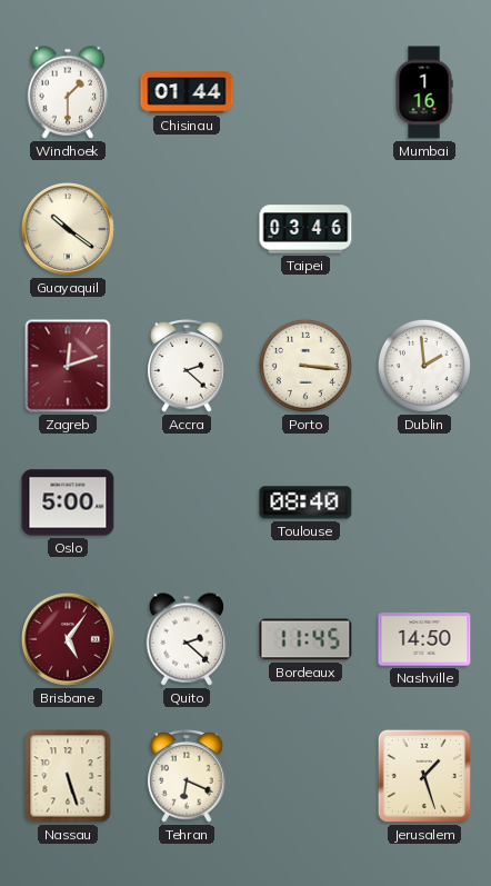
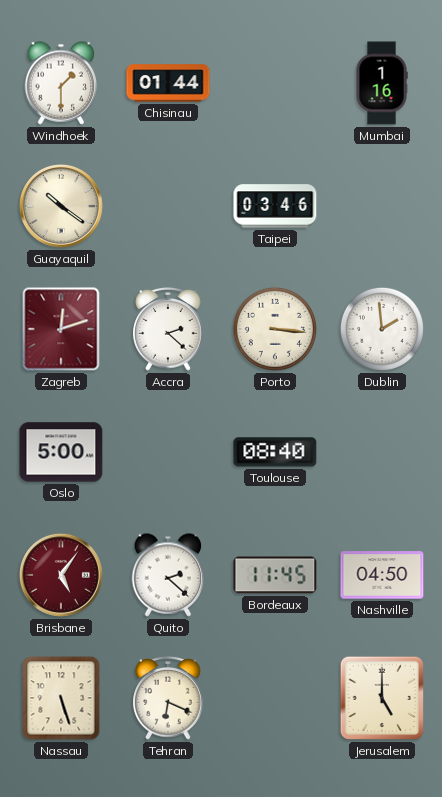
Nashville: 14:50 -> 04:50 (382, 575)
Jerusalem: 1:27 -> 5:00 (382, 698)
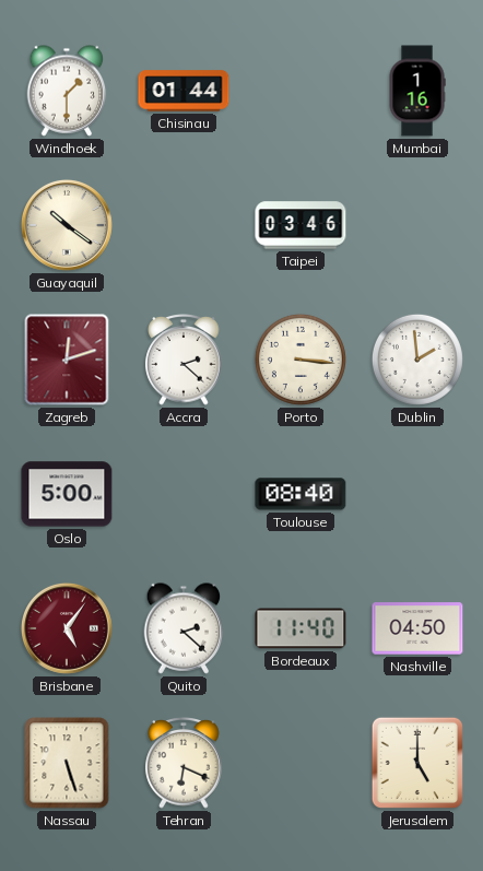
Bordeaux: 11:45 -> 11:40 (301, 628)
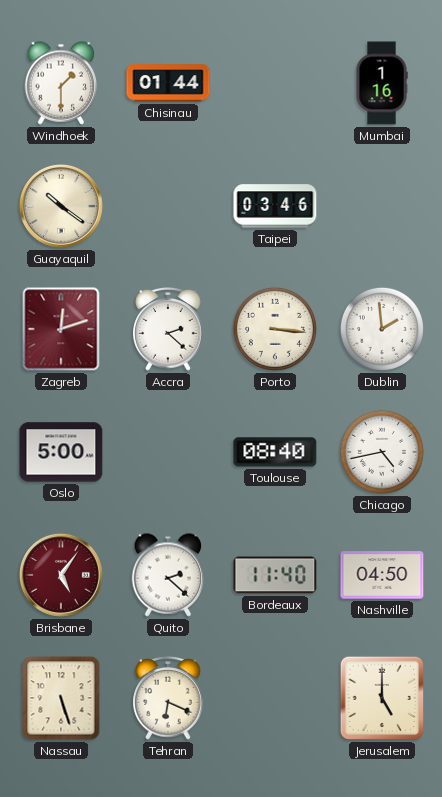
Chicago: none -> 4:43 (382, 452)
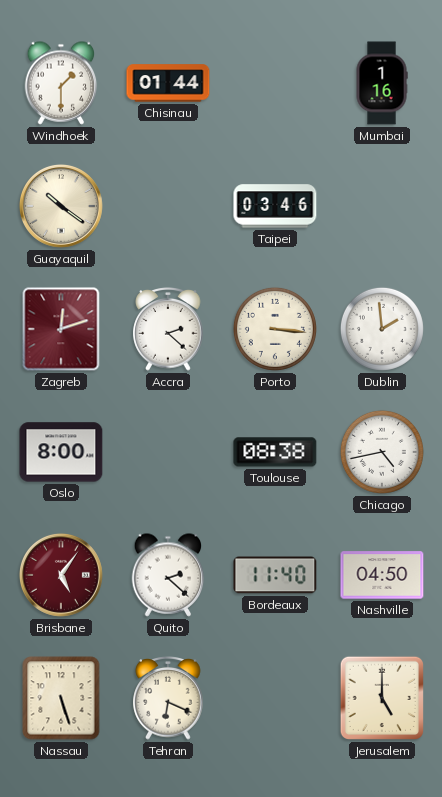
Oslo: 5:00 -> 8:00 (61, 452)
Toulouse: 08:40 -> 08:38 (275, 452)
